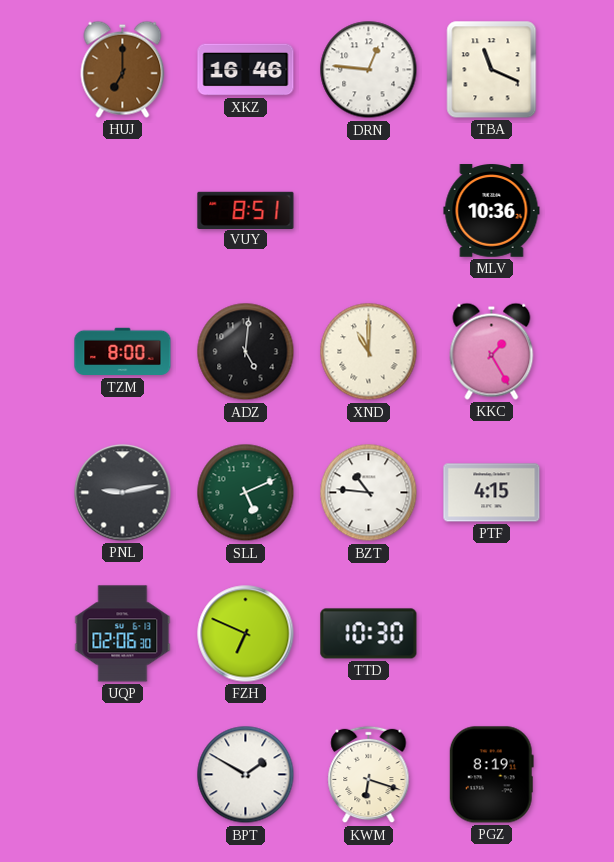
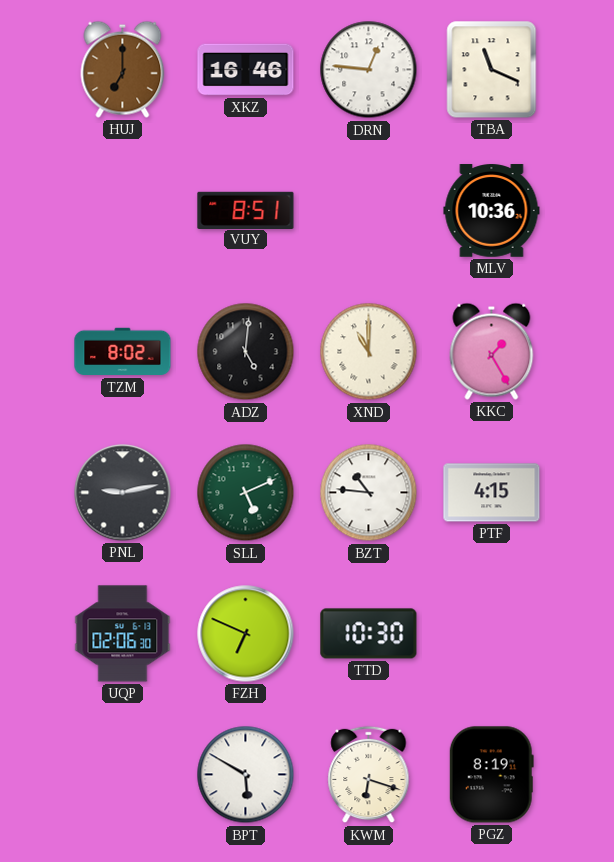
TZM: 8:00 -> 8:02 (123, 352)
BPT: 1:50 -> 5:50 (246, 775)
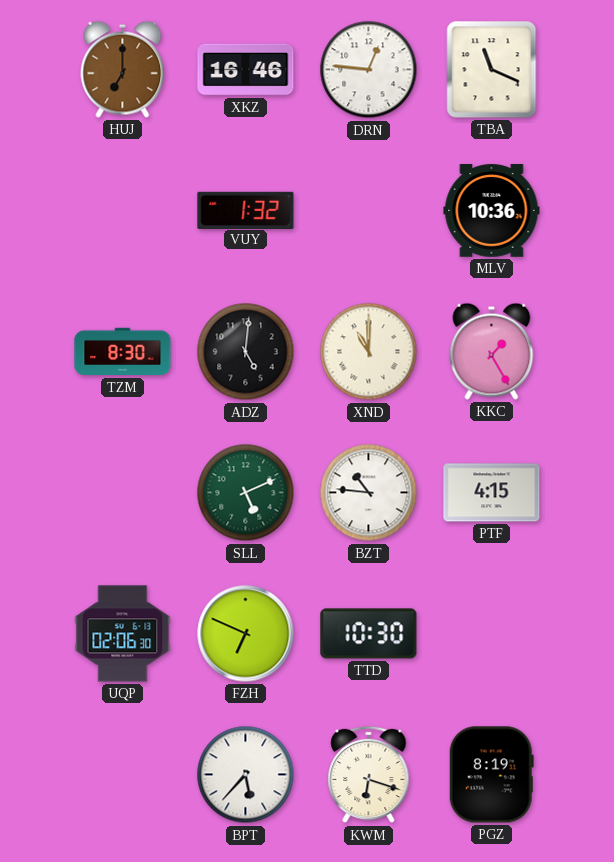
VUY: 8:51 -> 1:32 (246, 210)
TZM: 8:02 -> 8:30 (123, 352)
PNL: 9:13 -> none (123, 493)
BPT: 5:50 -> 5:37 (246, 775)
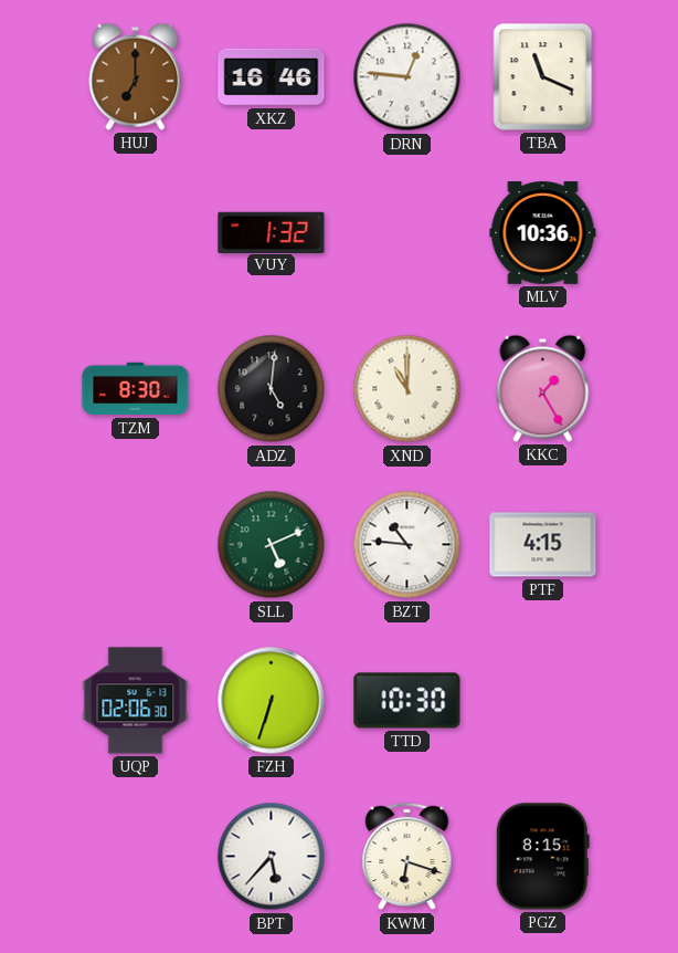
FZH: 6:49 -> 6:33 (272, 701)
PGZ: 8:19 -> 8:15 (542, 857)
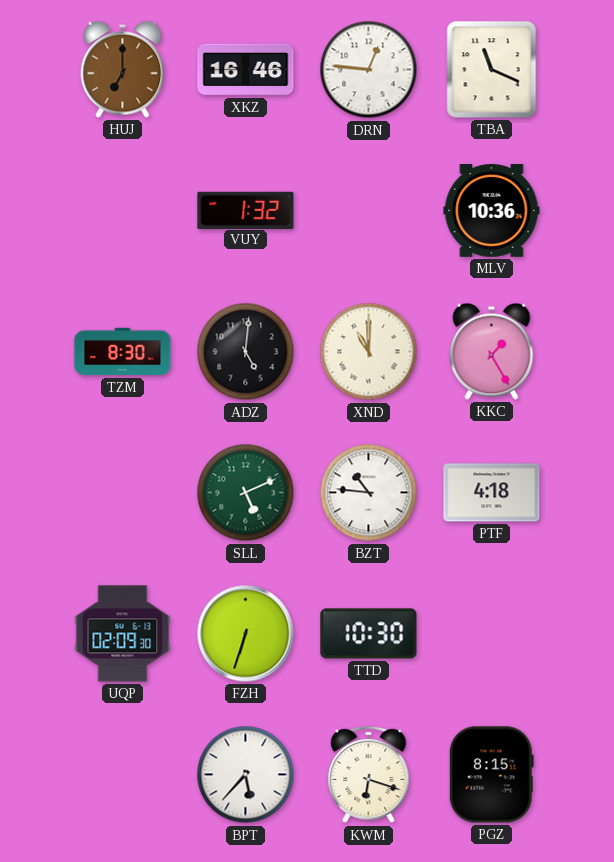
PTF: 4:15 -> 4:18 (492, 493)
UQP: 02:06 -> 02:09 (123, 634)
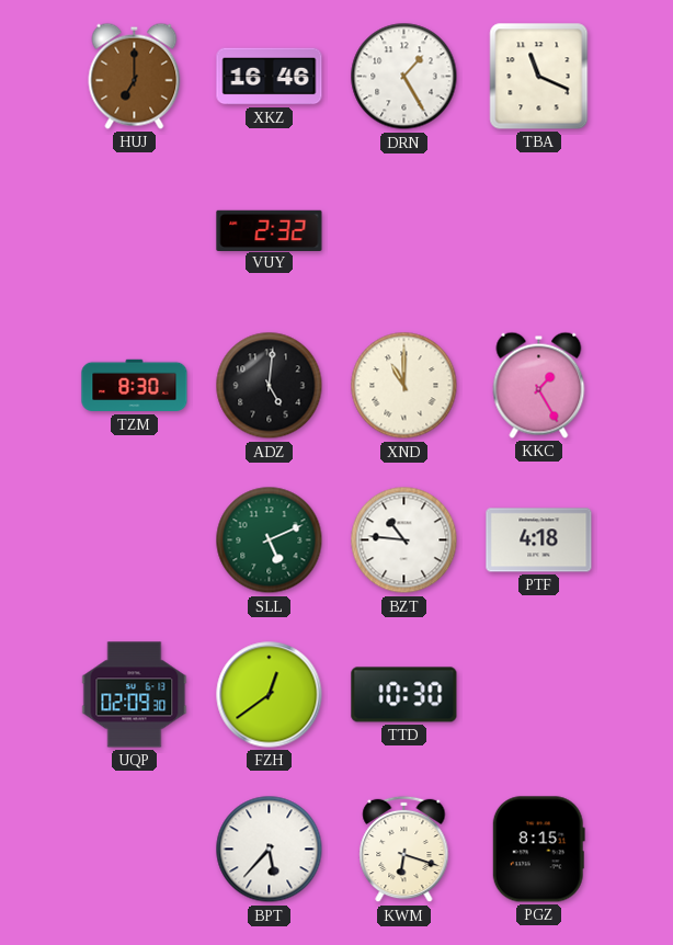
DRN: 12:46 -> 1:25 (404, 77)
VUY: 1:32 -> 2:32 (270, 230)
MLV: 10:36 -> none (492, 211)
FZH: 6:33 -> 12:39 (270, 695)
